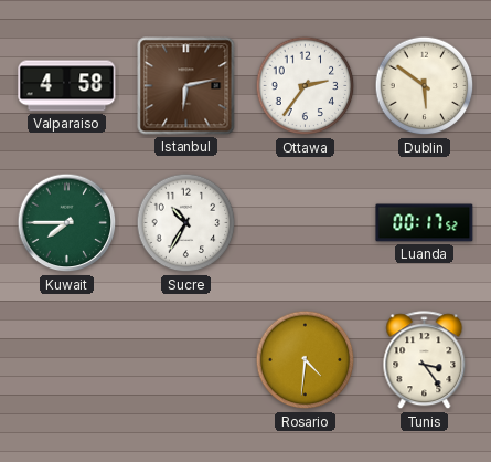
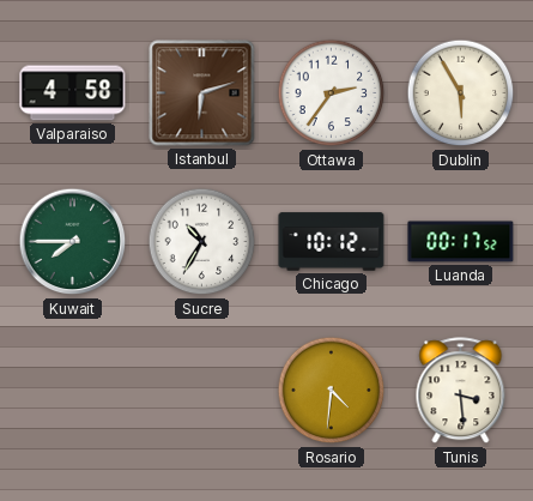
Istanbul: 6:13 -> 6:12 (202, 93)
Dublin: 5:51 -> 5:55 (461, 93)
Chicago: none -> 10:12 (332, 242)
Tunis: 3:24 -> 3:29 (461, 391)
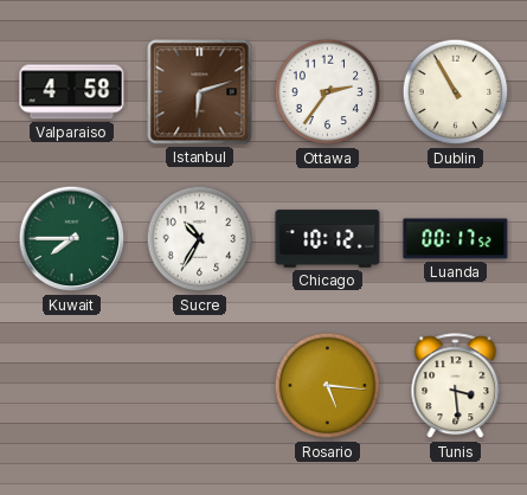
Dublin: 5:55 -> 10:55 (456, 92)
Rosario: 4:31 -> 5:16 (328, 386)
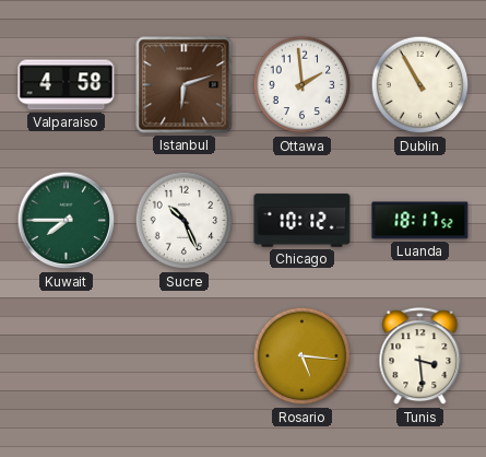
Ottawa: 2:36 -> 1:59 (303, 85)
Sucre: 10:35 -> 10:26 (185, 221)
Luanda: 00:17 -> 18:17 (420, 221)
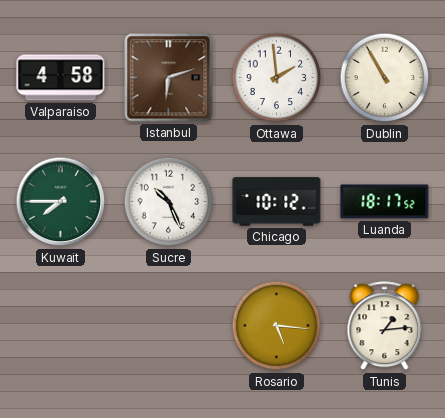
Tunis: 3:29 -> 1:14 (385, 326)
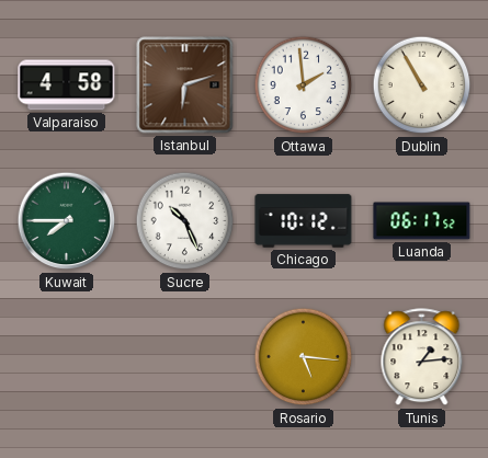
Luanda: 18:17 -> 06:17 (422, 221)
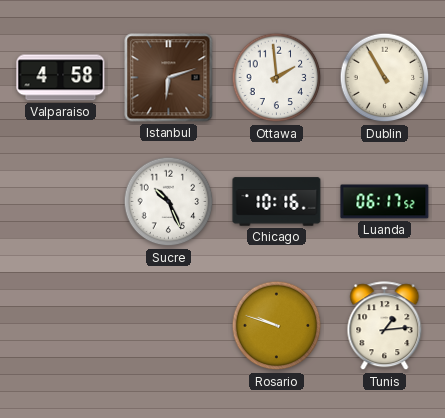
Kuwait: 7:45 -> none (67, 221)
Chicago: 10:12 -> 10:16 (277, 202)
Rosario: 5:16 -> 9:48 (277, 326)
